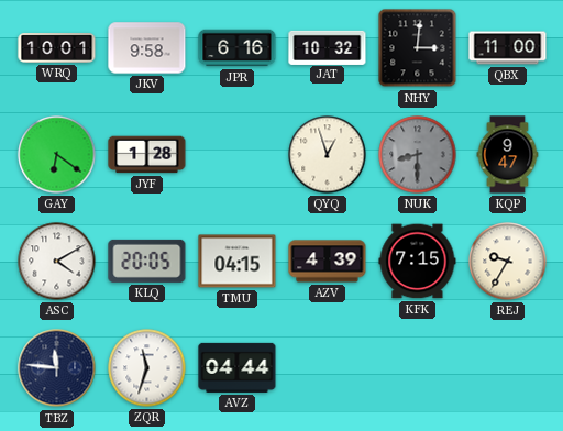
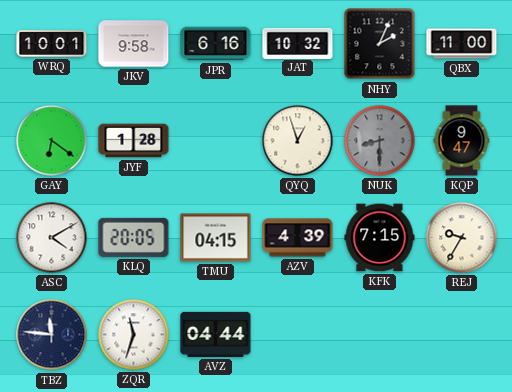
NHY: 3:01 -> 2:04 (380, 44)
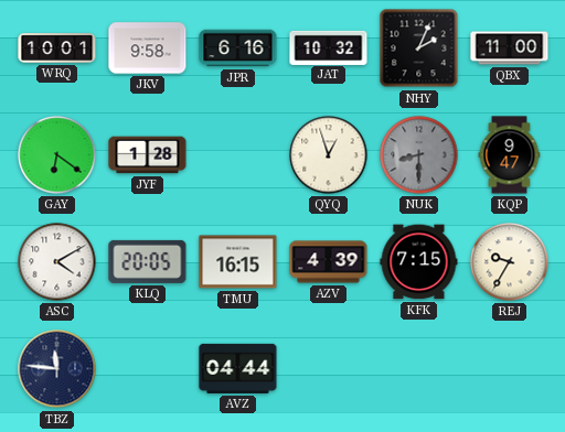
TMU: 04:15 -> 16:15 (238, 262)
ZQR: 11:33 -> none (134, 335)
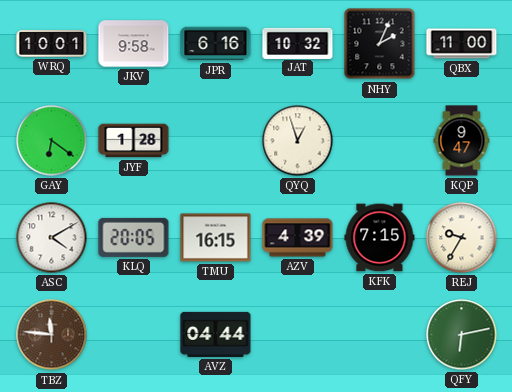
NUK: 8:30 -> none (419, 155)
TBZ dial: navy -> brown (52, 335)
QFY: none -> 6:13 (462, 335)
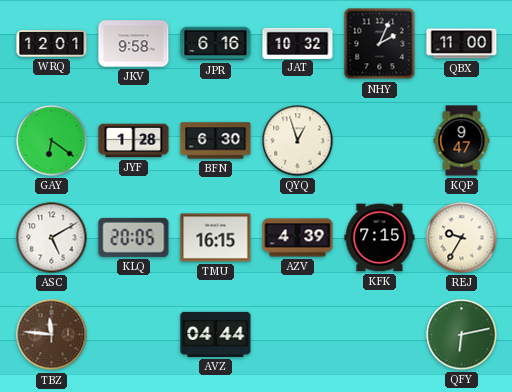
WRQ: 10:01 -> 12:01 (52, 44)
BFN: none -> 6:30 (216, 141)
ASC: 4:10 -> 5:10 (52, 238)
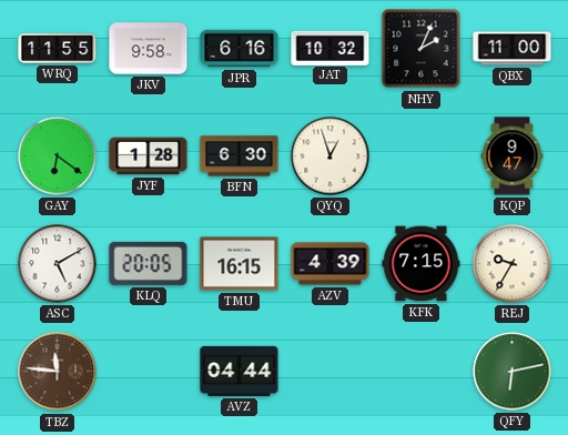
WRQ: 12:01 -> 11:55 (58, 49)
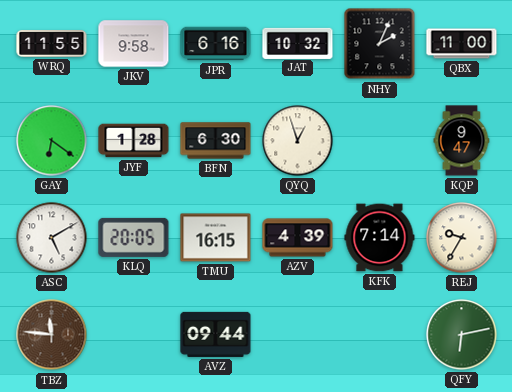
KFK: 7:15 -> 7:14 (380, 238)
AVZ: 04:44 -> 09:44 (216, 334)
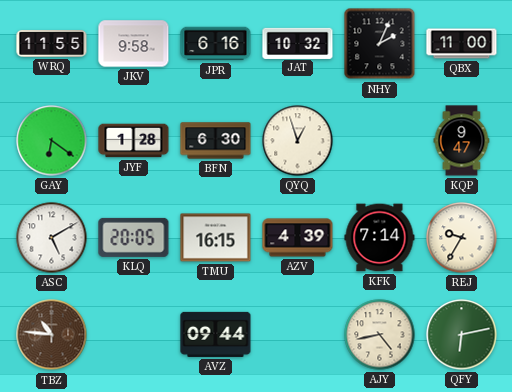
TBZ: 11:46 -> 10:46 (52, 335)
AJY: none -> 4:43 (380, 335)
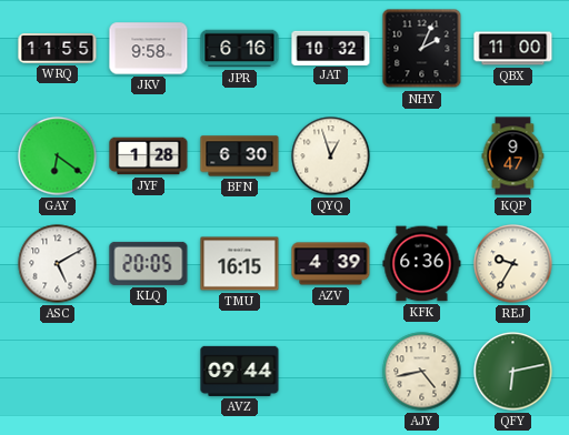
KFK: 7:14 -> 6:36 (422, 264)
TBZ: 10:46 -> none (52, 335)
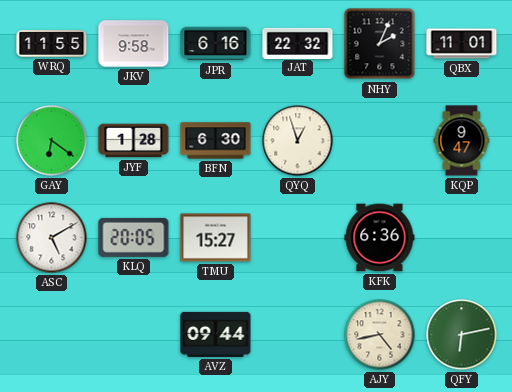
JAT: 10:32 -> 22:32 (298, 43)
QBX: 11:00 -> 11:01 (462, 44)
TMU: 16:15 -> 15:27 (216, 238)
AZV: 4:39 -> none (331, 264)
REJ: 9:35 -> none (513, 264)
